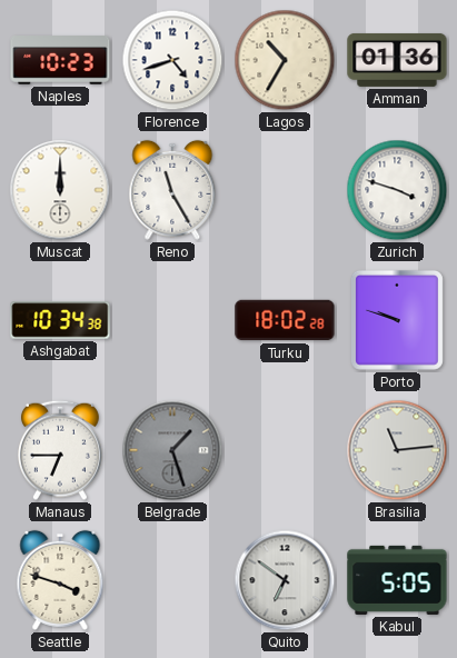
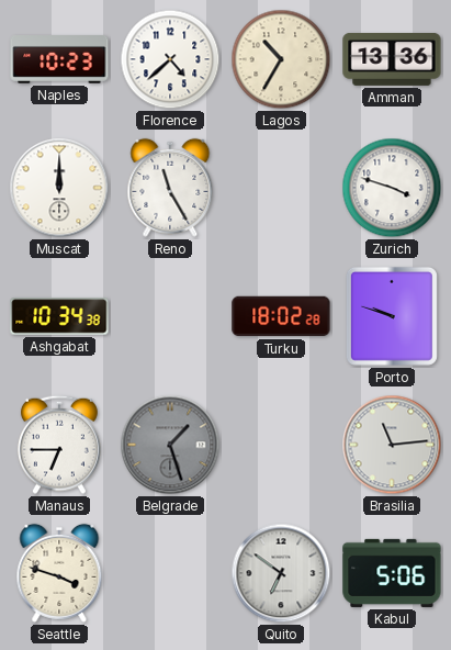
Florence: 4:42 -> 4:38 (170, 59)
Amman: 01:36 -> 13:36 (392, 59)
Kabul: 5:05 -> 5:06 (392, 573)
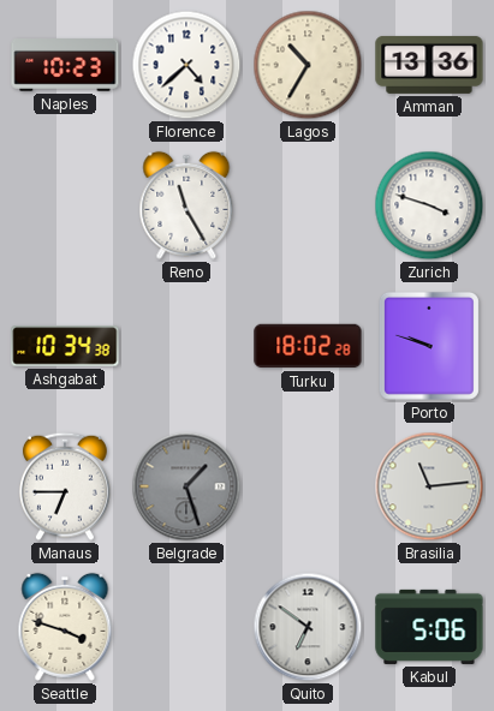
Muscat: 12:00 -> none (59, 188)
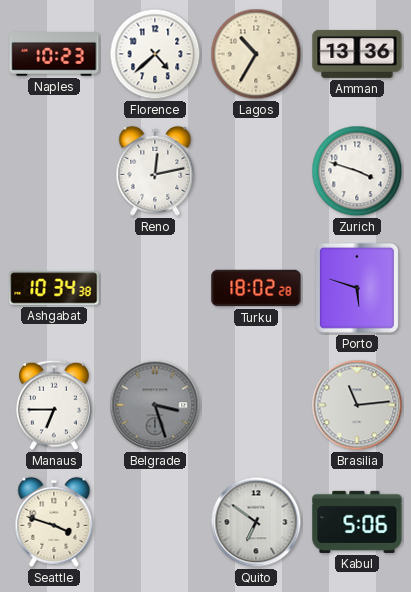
Reno: 11:25 -> 12:13 (155, 171)
Porto: 9:48 -> 5:48 (357, 288)
Belgrade: 1:27 -> 3:27 (155, 405)
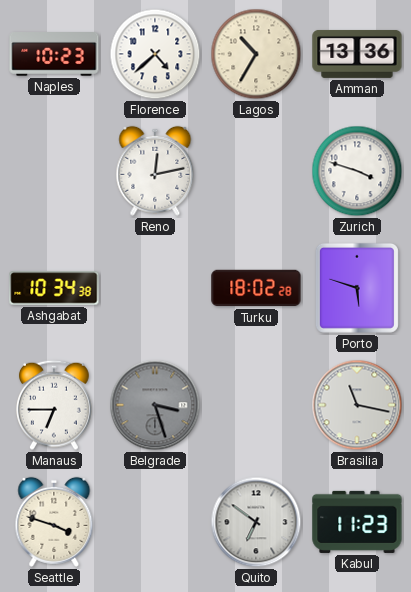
Brasilia: 11:14 -> 11:17 (357, 405)
Kabul: 5:06 -> 11:23 (357, 522)
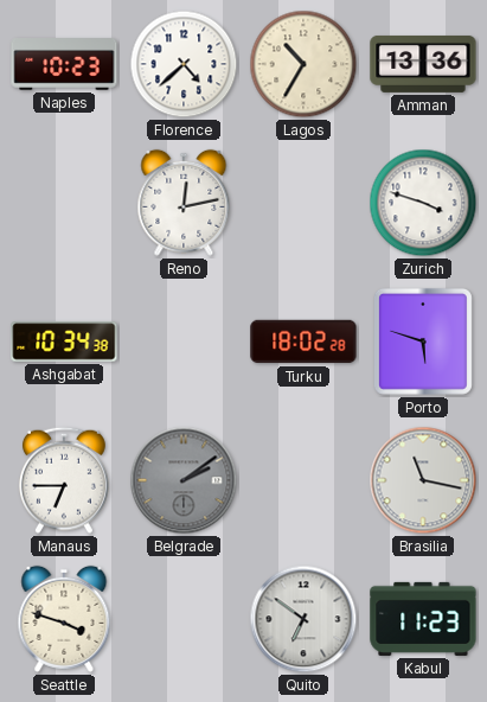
Belgrade: 3:27 -> 2:09 (184, 480)
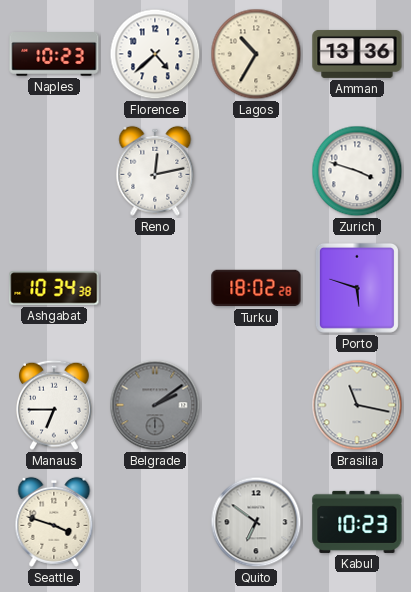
Kabul: 11:23 -> 10:23 (357, 522)
